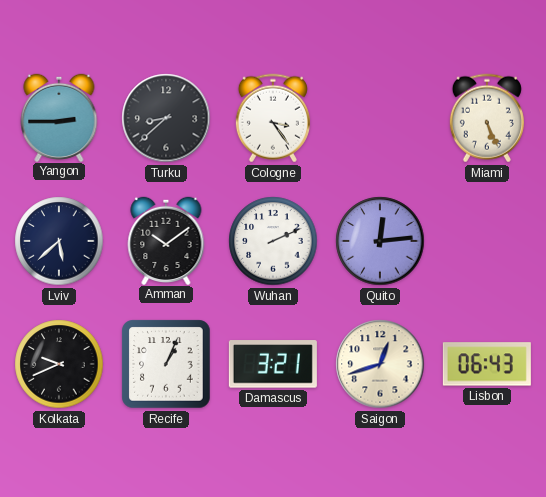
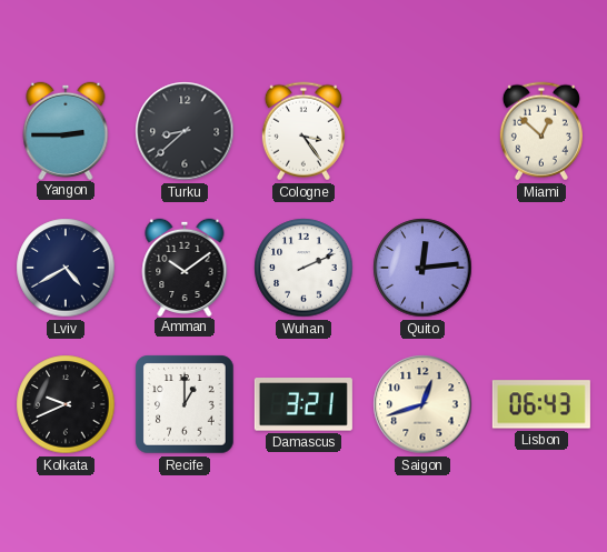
Miami: 5:26 -> 12:52 (541, 131)
Lviv: 5:38 -> 4:40 (66, 268)
Recife: 1:04 -> 1:00 (185, 404)
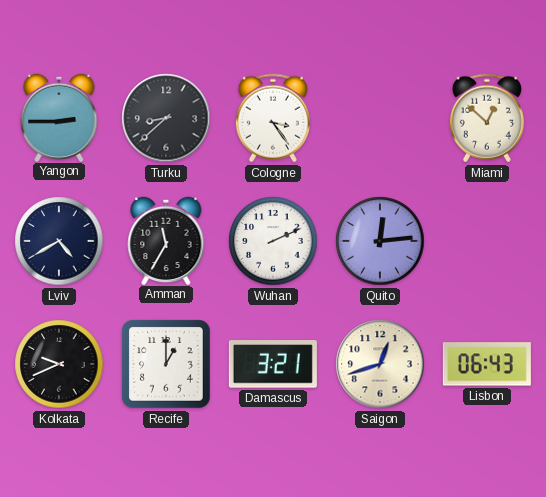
Amman: 10:09 -> 11:35 (166, 240)
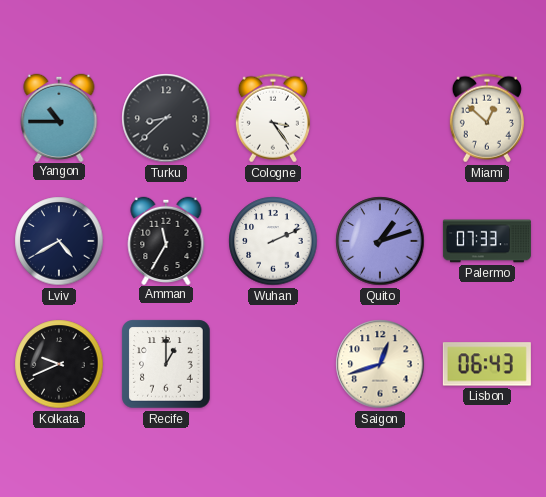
Yangon: 2:45 -> 10:45 (59, 117)
Quito: 12:14 -> 1:12 (380, 241)
Palermo: none -> 07:33 (487, 241)
Damascus: 3:21 -> none (273, 364)
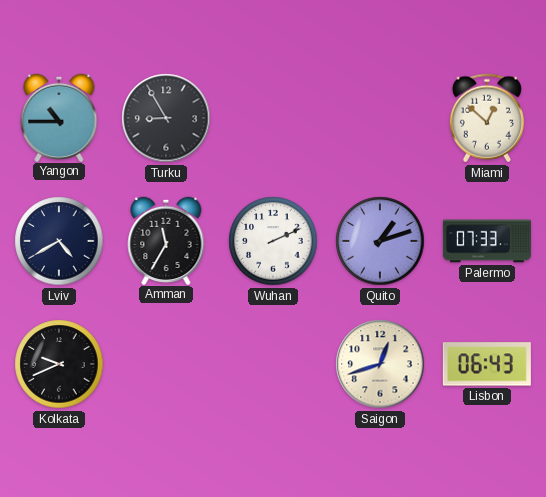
Turku: 8:38 -> 8:55 (166, 118)
Cologne: 3:24 -> none (273, 118)
Recife: 1:00 -> none (166, 364)
